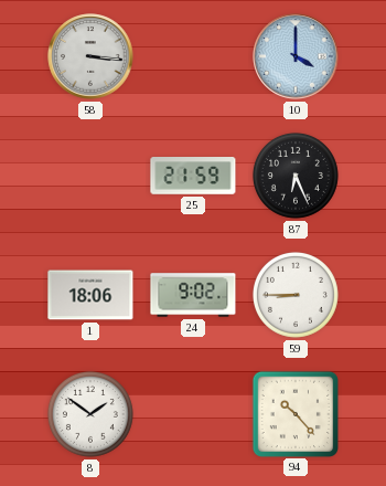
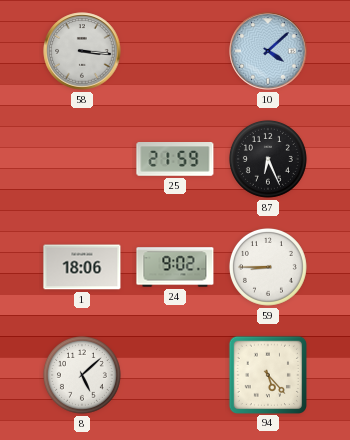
10: 4:00 -> 4:08 (268, 51)
8: 1:51 -> 5:08 (82, 375)
94: 10:23 -> 5:23 (267, 374)
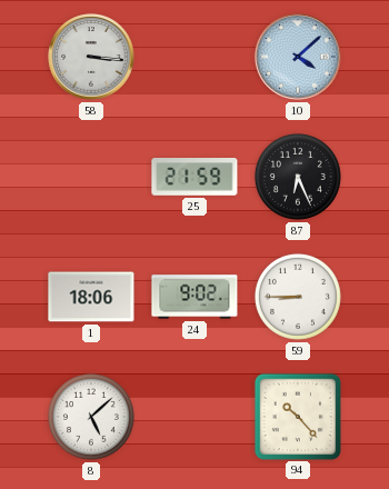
94: 5:23 -> 10:23 (297, 416)
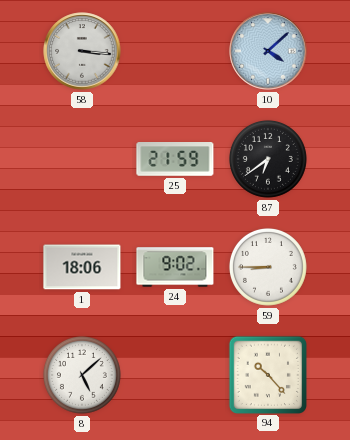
87: 6:26 -> 6:39 (268, 159)
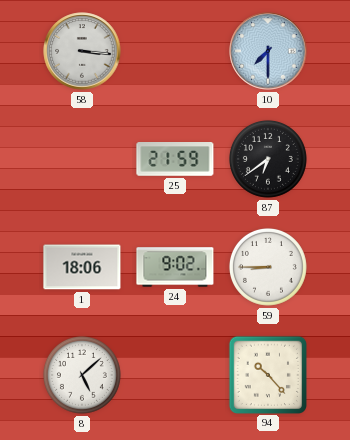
10: 4:08 -> 7:30 (268, 51)
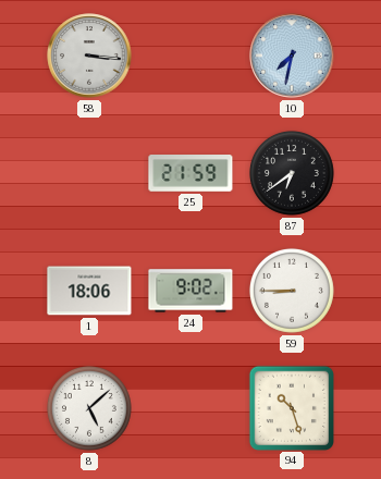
10: 7:30 -> 7:32 (292, 56)
94: 10:23 -> 10:27 (291, 407)
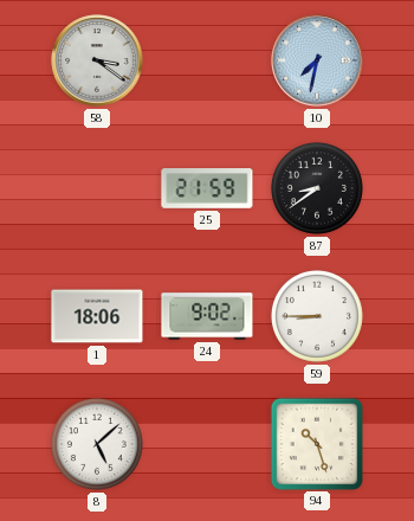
58: 3:16 -> 3:21 (97, 60)
87: 6:39 -> 8:39 (317, 188)
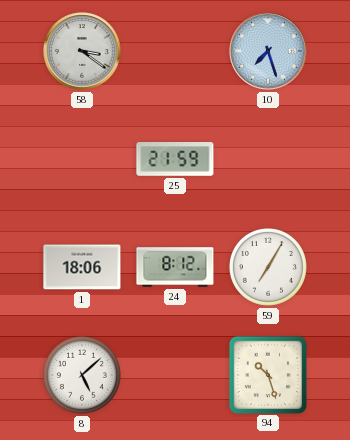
10: 7:32 -> 7:27 (268, 51)
87: 8:39 -> none (317, 188)
24: 9:02 -> 8:12 (175, 267)
59: 8:45 -> 7:05 (268, 267)
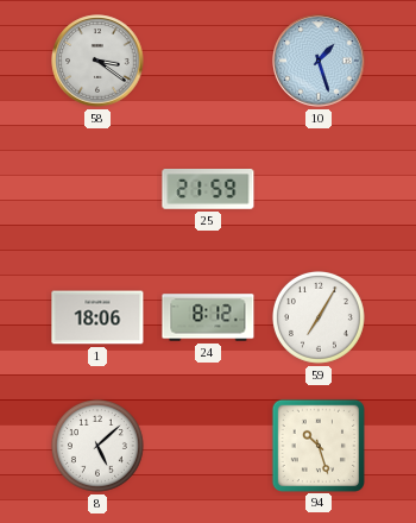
10: 7:27 -> 1:27 (319, 61)
